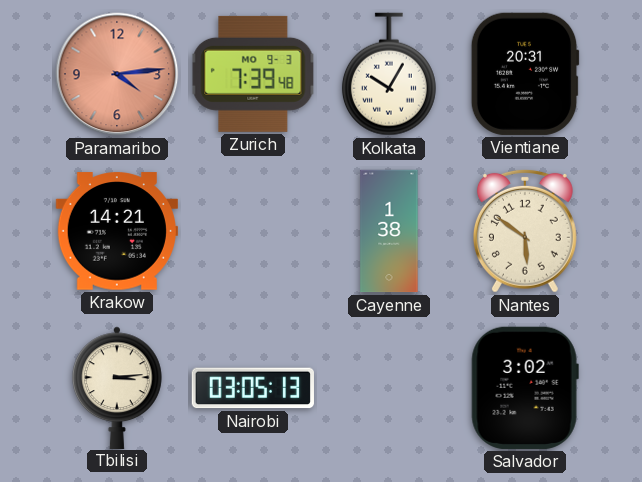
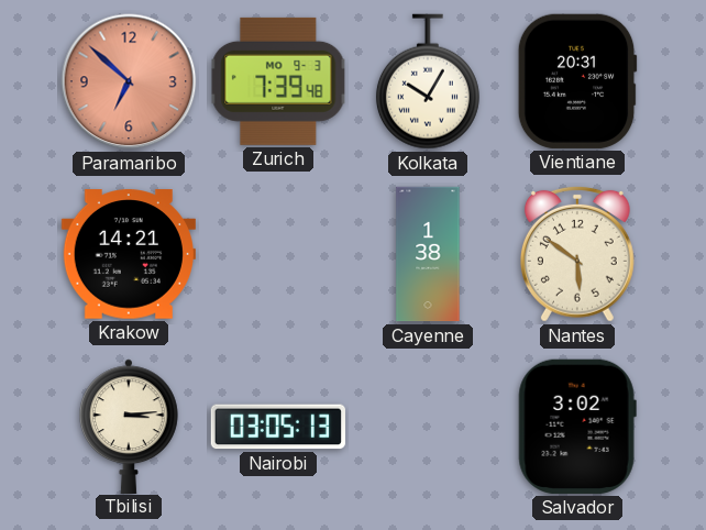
Paramaribo: 4:14 -> 6:52 (129, 81)
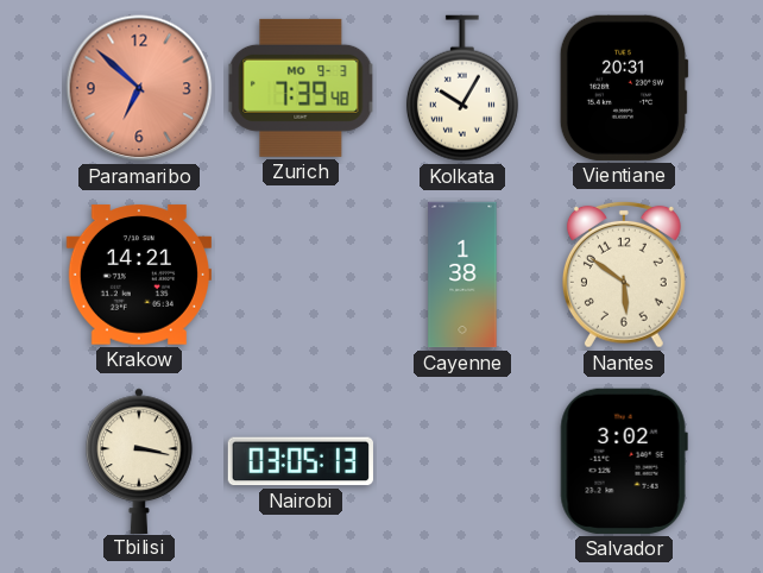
Tbilisi: 3:14 -> 3:17 (140, 460)
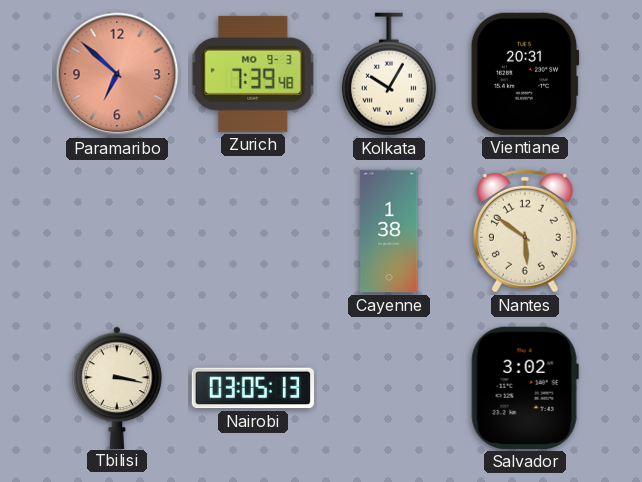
Krakow: 14:21 -> none (139, 275)
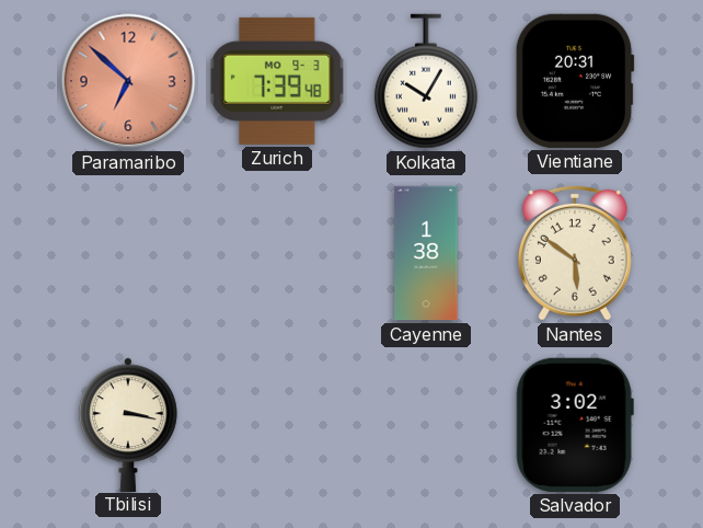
Nairobi: 03:05 -> none (252, 388)
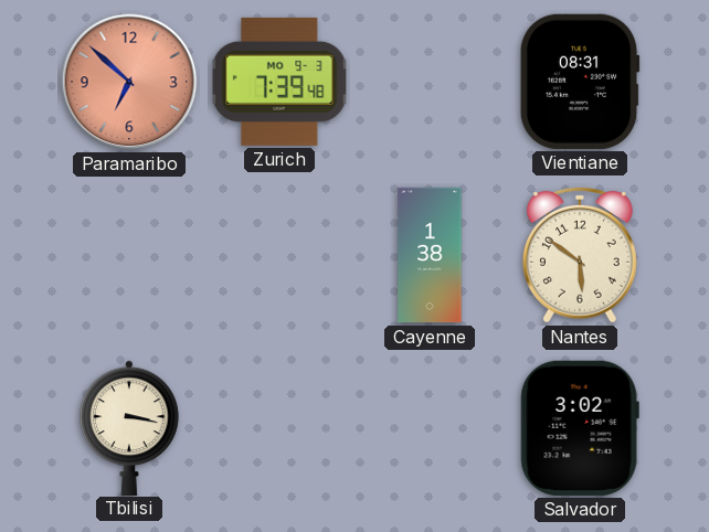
Kolkata: 10:05 -> none (426, 81)
Vientiane: 20:31 -> 08:31 (580, 82)
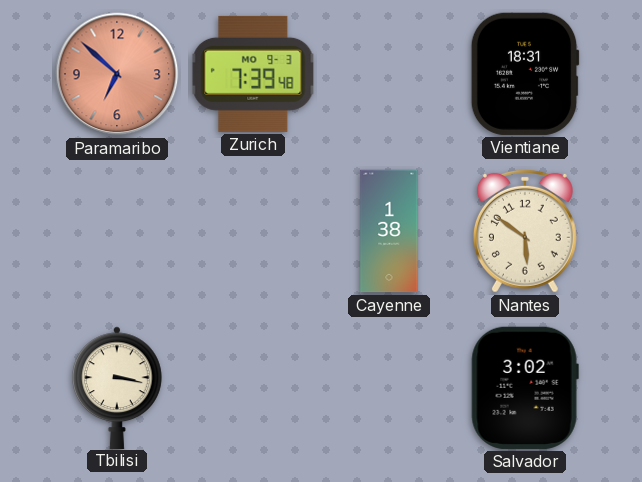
Vientiane: 08:31 -> 18:31 (525, 74)
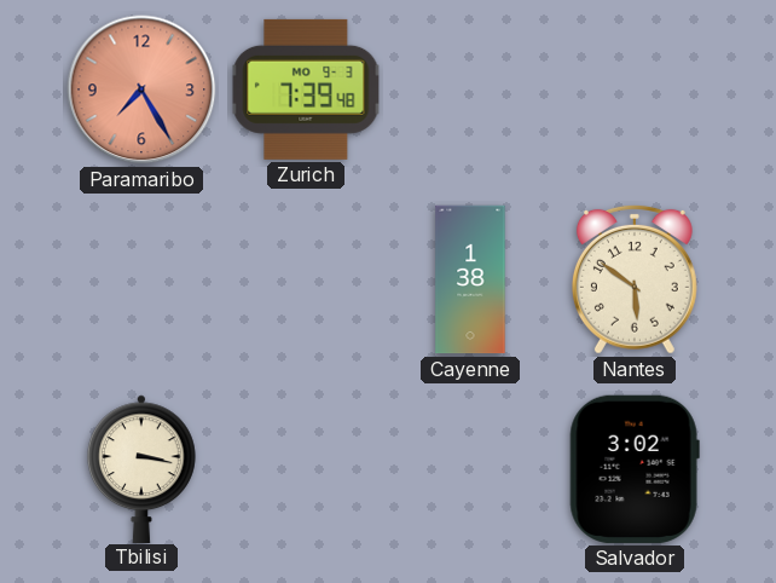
Paramaribo: 6:52 -> 7:25 (141, 90)
Vientiane: 18:31 -> none (525, 74)
